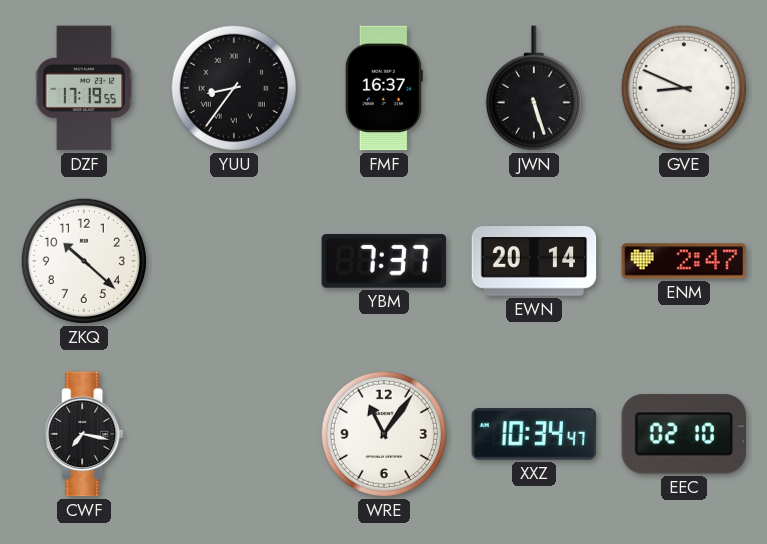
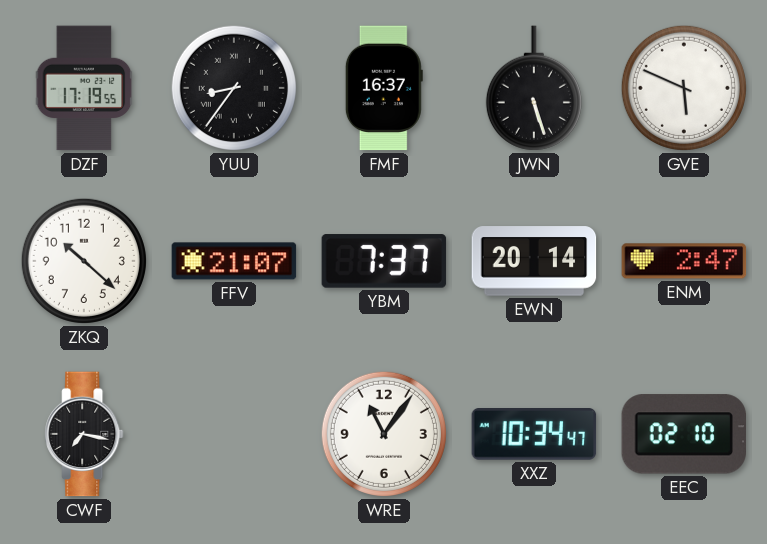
GVE: 8:49 -> 5:49 (684, 88)
FFV: none -> 21:07 (234, 261)
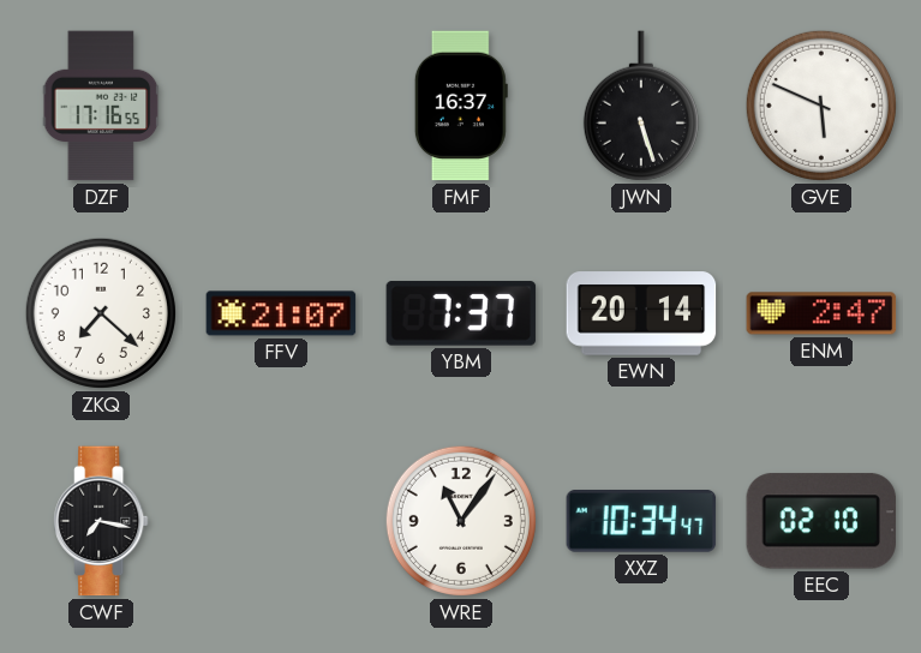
DZF: 17:19 -> 17:16 (101, 106)
YUU: 8:36 -> none (234, 88)
ZKQ: 10:22 -> 7:22 (101, 313)
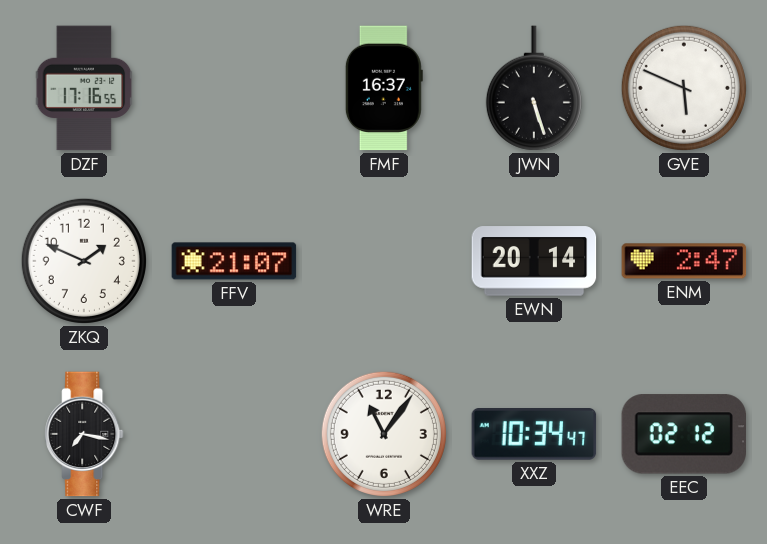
ZKQ: 7:22 -> 1:49 (84, 261)
YBM: 7:37 -> none (461, 313)
EEC: 02:10 -> 02:12 (684, 434)
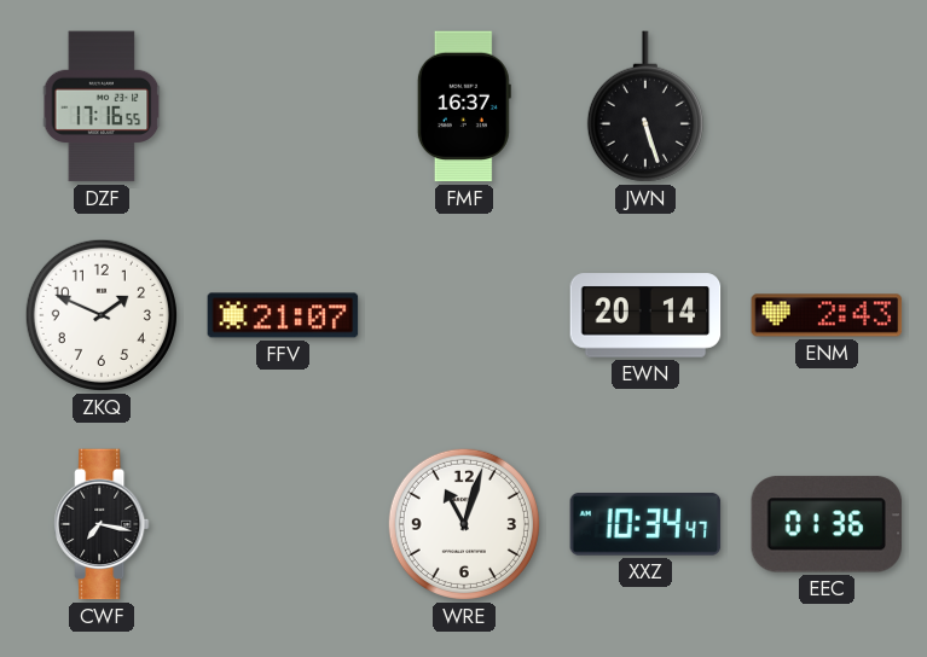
GVE: 5:49 -> none (684, 88)
ENM: 2:47 -> 2:43 (827, 315)
WRE: 11:06 -> 11:03 (464, 524)
EEC: 02:12 -> 01:36 (827, 524)
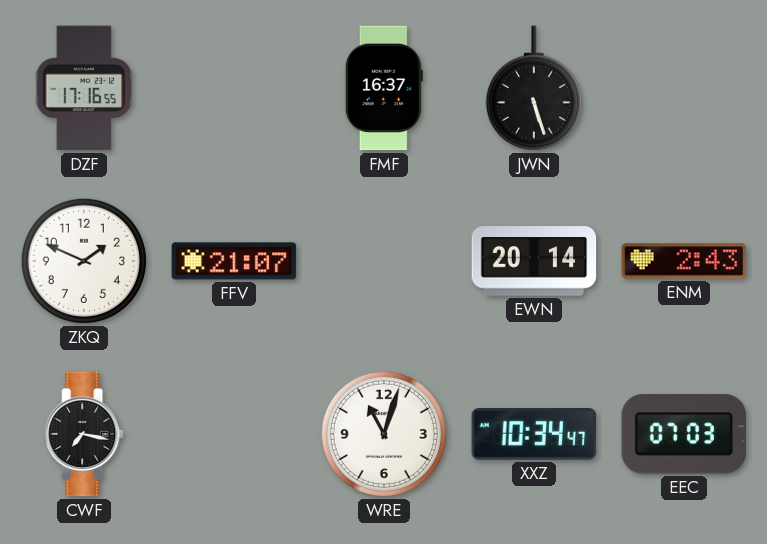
EEC: 01:36 -> 07:03 (684, 434)
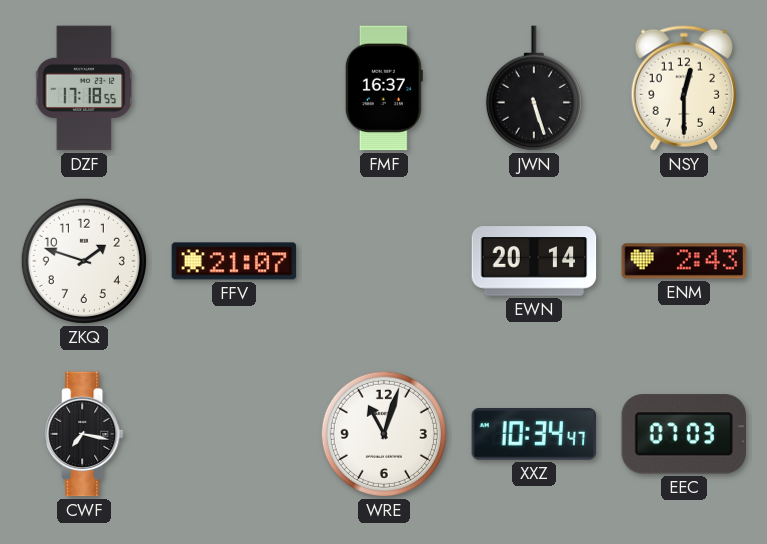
DZF: 17:16 -> 17:18 (84, 88)
NSY: none -> 12:30 (683, 88)
ZKQ: 1:49 -> 1:48 (84, 261)
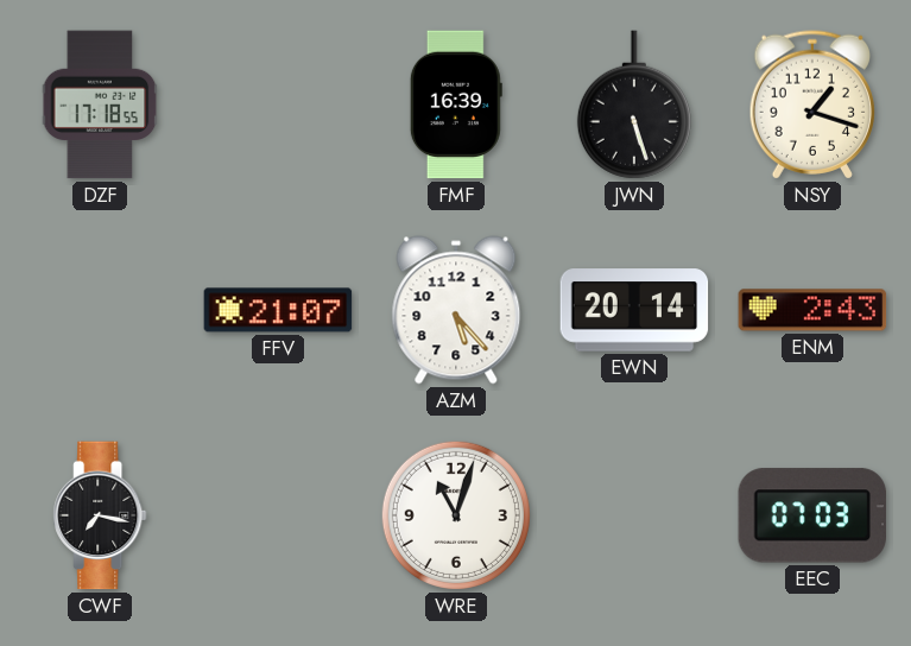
FMF: 16:37 -> 16:39 (456, 104)
NSY: 12:30 -> 1:18 (811, 104)
ZKQ: 1:48 -> none (84, 261)
AZM: none -> 5:23 (456, 310)
XXZ: 10:34 -> none (534, 435)
